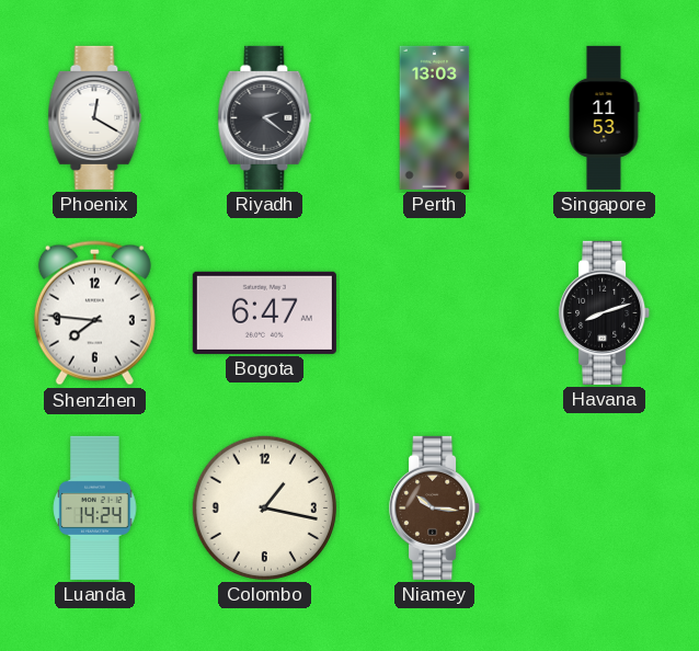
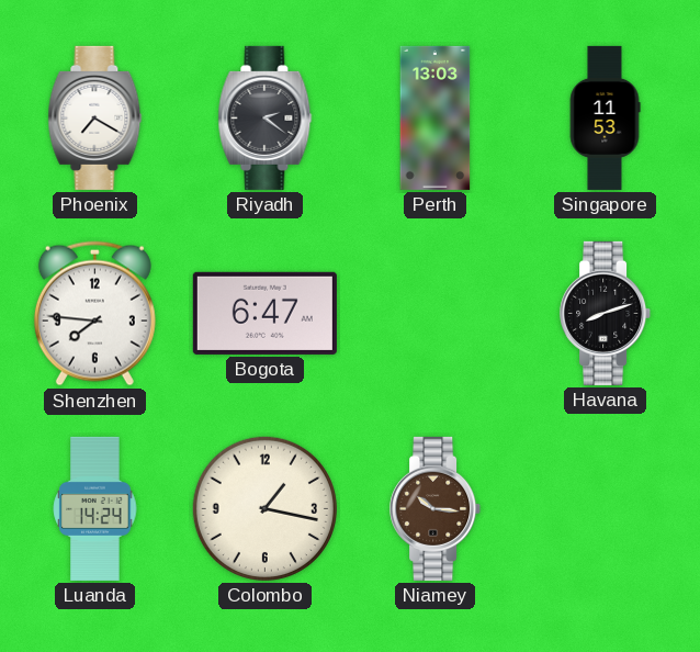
Phoenix: 12:20 -> 7:20 (95, 117)
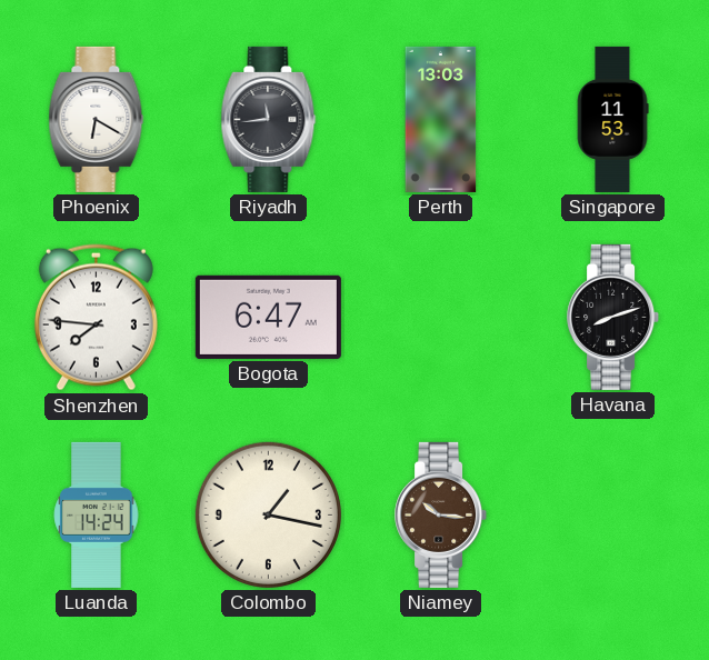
Phoenix: 7:20 -> 6:20 (97, 119)
Riyadh: 2:21 -> 11:44 (269, 119)
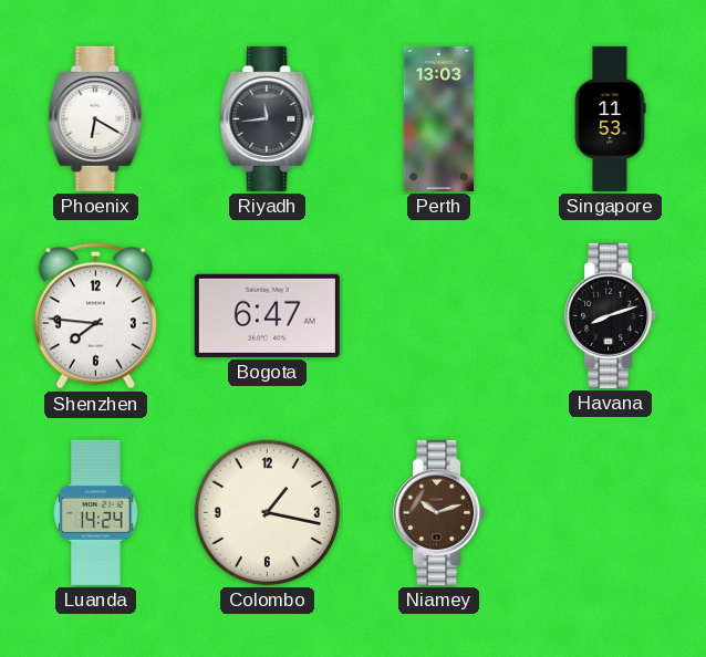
Niamey: 10:16 -> 10:12 (439, 512)
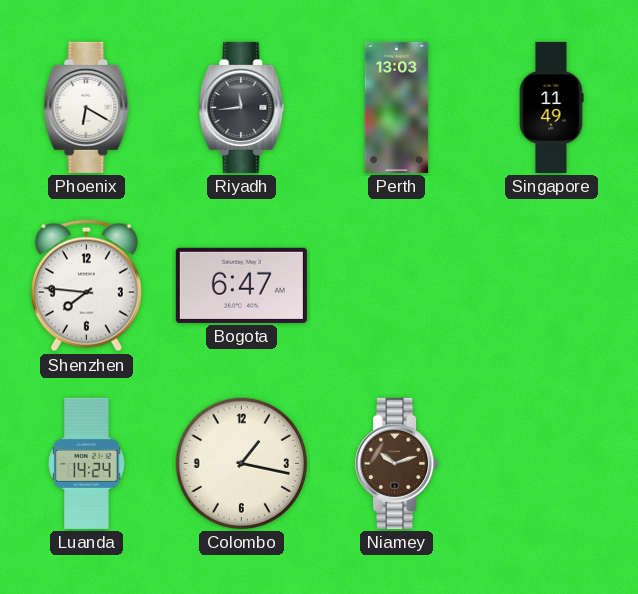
Singapore: 11:53 -> 11:49 (551, 107)
Havana: 8:12 -> none (611, 315)
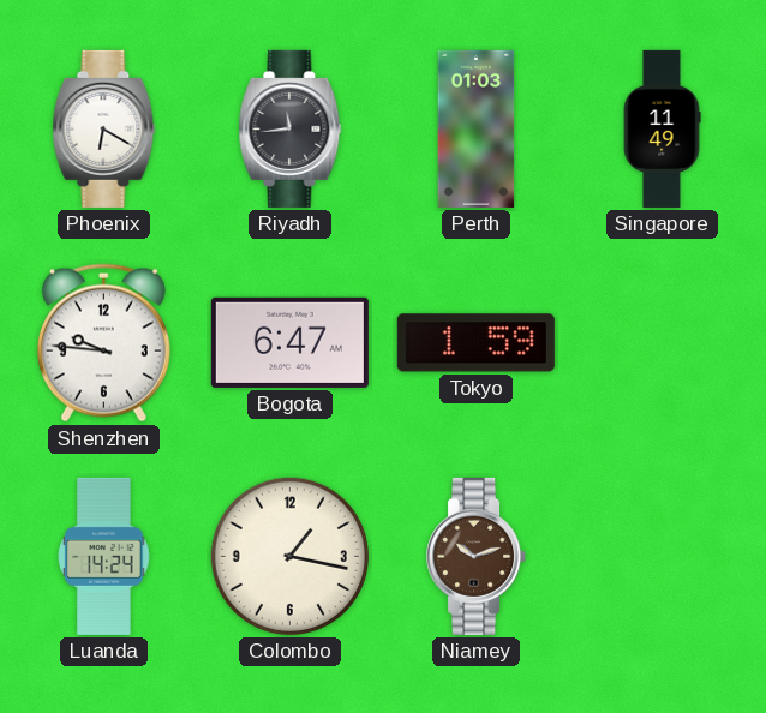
Perth: 13:03 -> 01:03 (477, 128)
Shenzhen: 7:46 -> 9:46 (103, 343)
Tokyo: none -> 1:59 (475, 343)
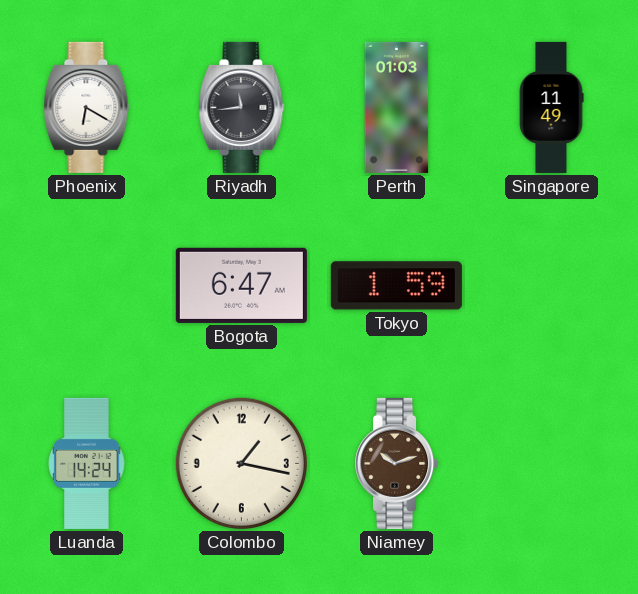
Shenzhen: 9:46 -> none (103, 343)
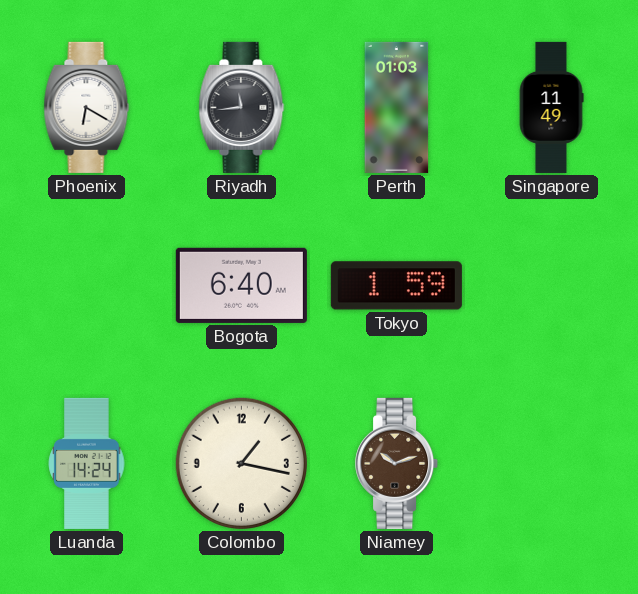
Bogota: 6:47 -> 6:40 (241, 285)
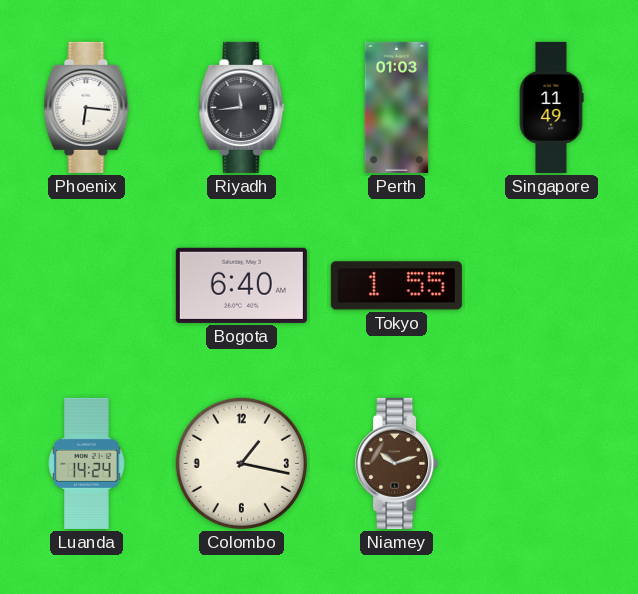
Phoenix: 6:20 -> 6:16 (87, 107)
Tokyo: 1:59 -> 1:55 (396, 286)
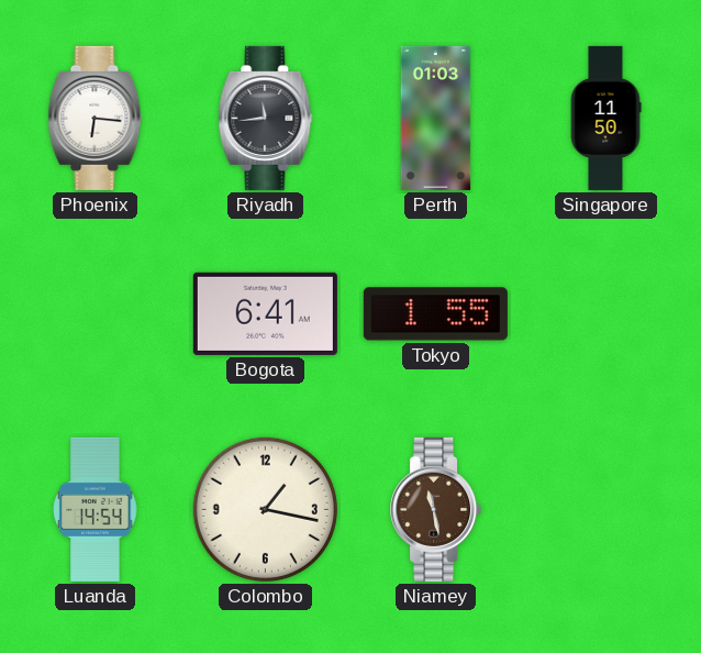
Singapore: 11:49 -> 11:50 (605, 118)
Bogota: 6:40 -> 6:41 (265, 313)
Luanda: 14:24 -> 14:54 (96, 509)
Niamey: 10:12 -> 11:28 (436, 509)
